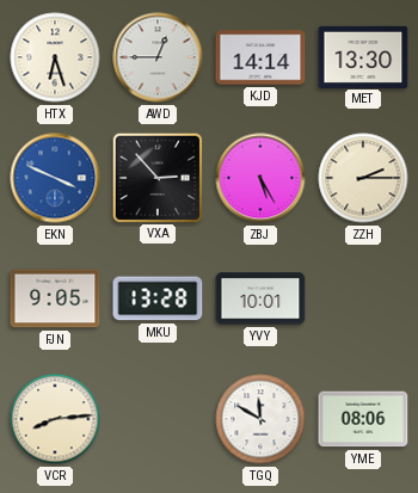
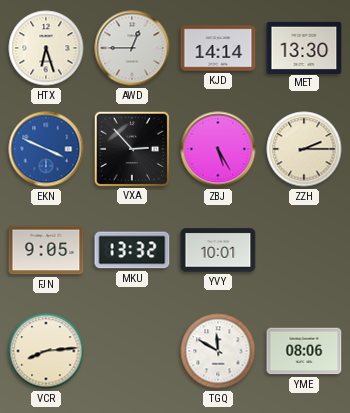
MKU: 13:28 -> 13:32 (132, 250)
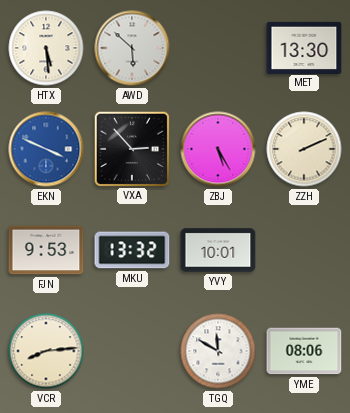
HTX: 6:27 -> 5:29 (46, 48)
AWD: 12:45 -> 5:52 (132, 48)
KJD: 14:14 -> none (218, 48)
ZZH: 2:15 -> 2:11 (304, 149)
FJN: 9:05 -> 9:53 (46, 250)
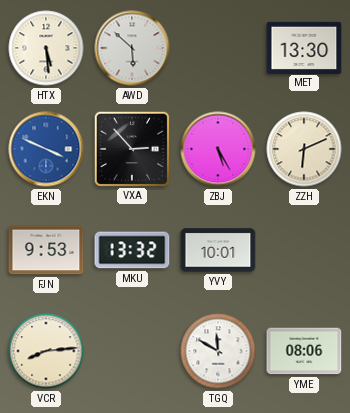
ZZH: 2:11 -> 6:11 (304, 149)
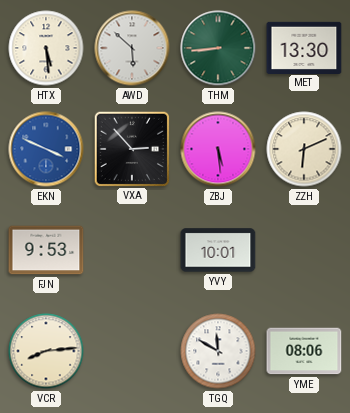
THM: none -> 8:44 (218, 48)
ZBJ: 5:25 -> 5:29 (218, 149)
MKU: 13:32 -> none (132, 250)
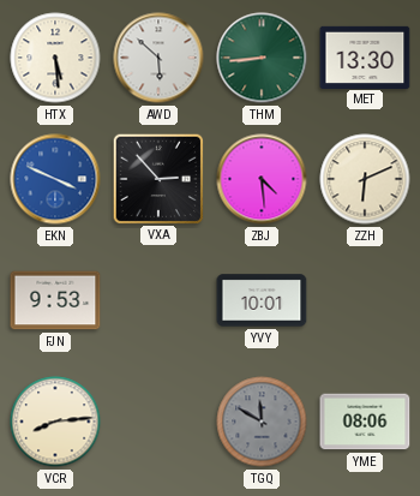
ZBJ: 5:29 -> 4:29 (262, 179)
TGQ dial: white -> grey (262, 422)
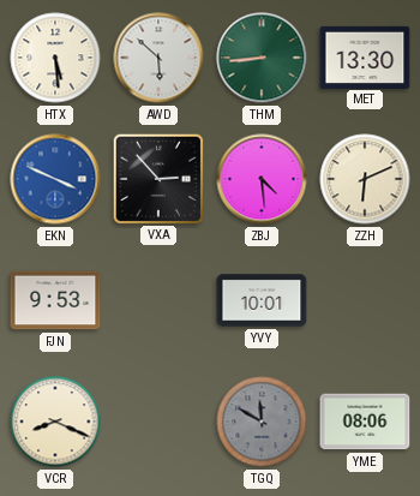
VCR: 8:14 -> 8:19 (55, 422)
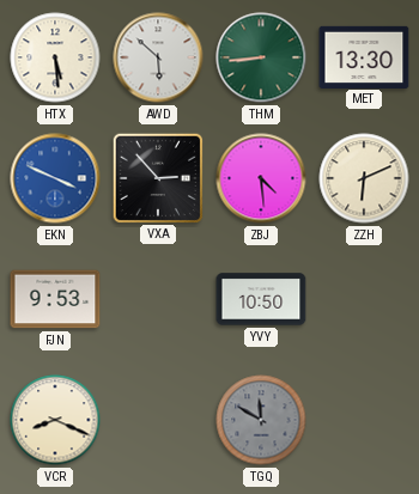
YVY: 10:01 -> 10:50 (261, 299)
YME: 08:06 -> none (365, 422)
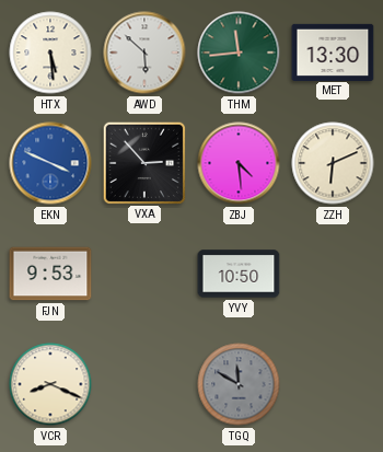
THM: 8:44 -> 11:44 (239, 53)
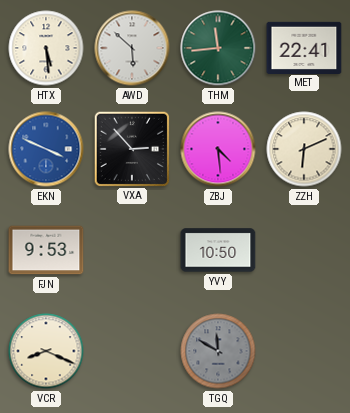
MET: 13:30 -> 22:41 (304, 47)
